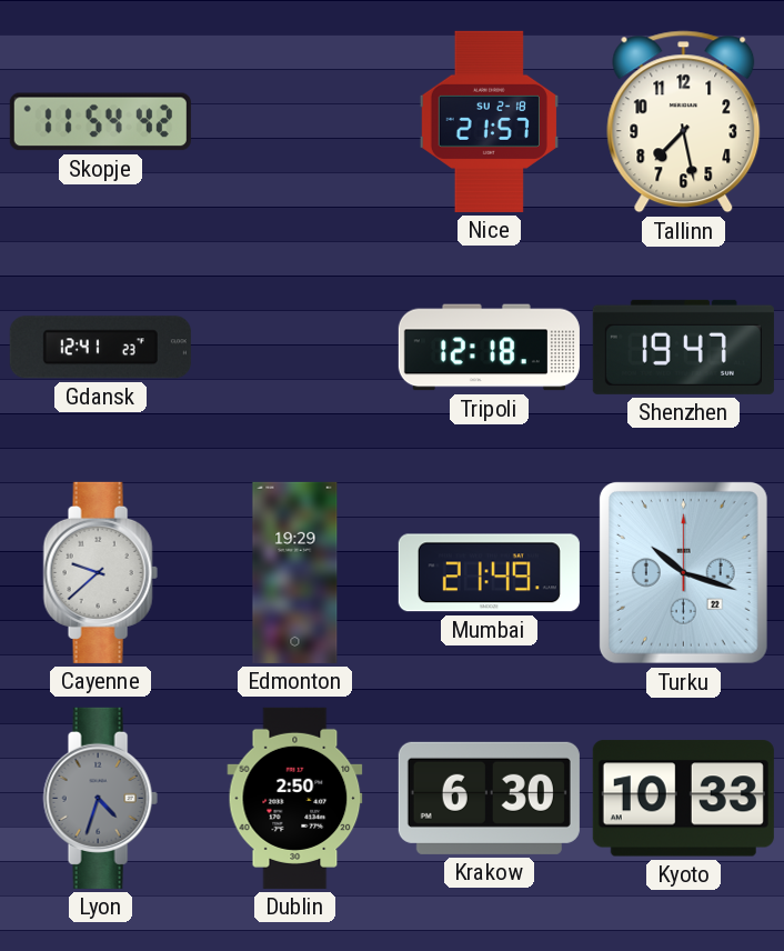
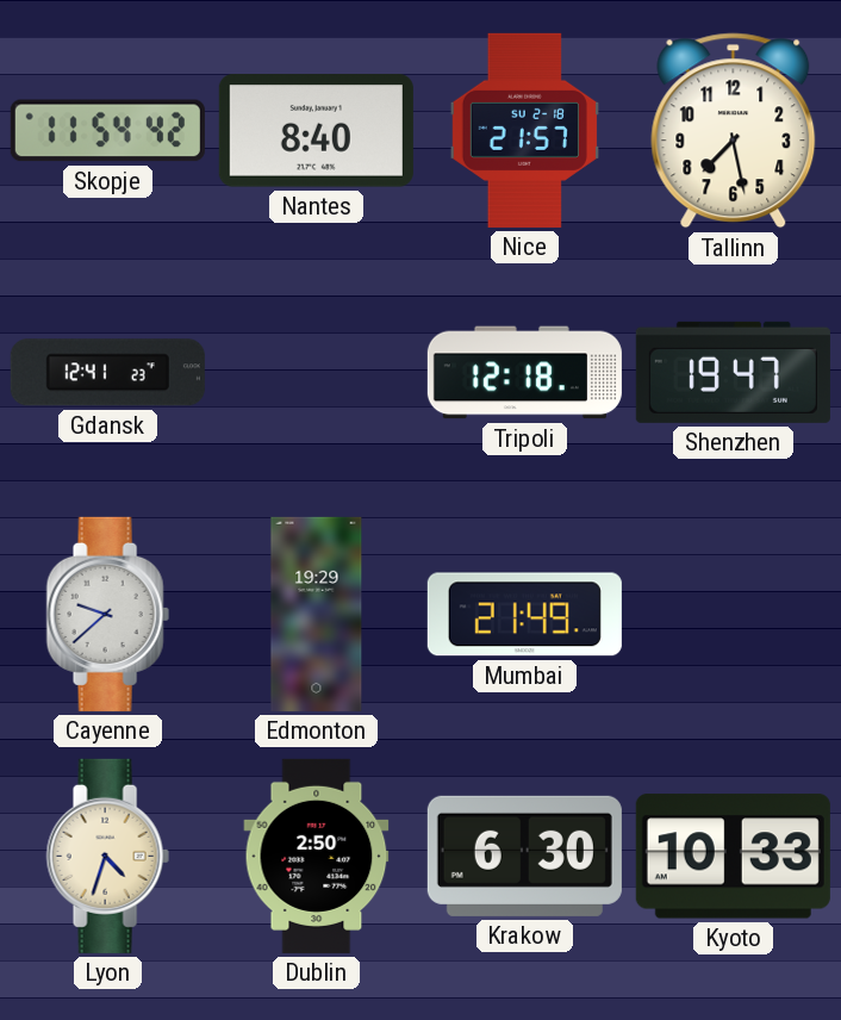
Nantes: none -> 8:40 (316, 131)
Turku: 10:18 -> none (683, 572)
Lyon dial: grey -> cream (107, 856)
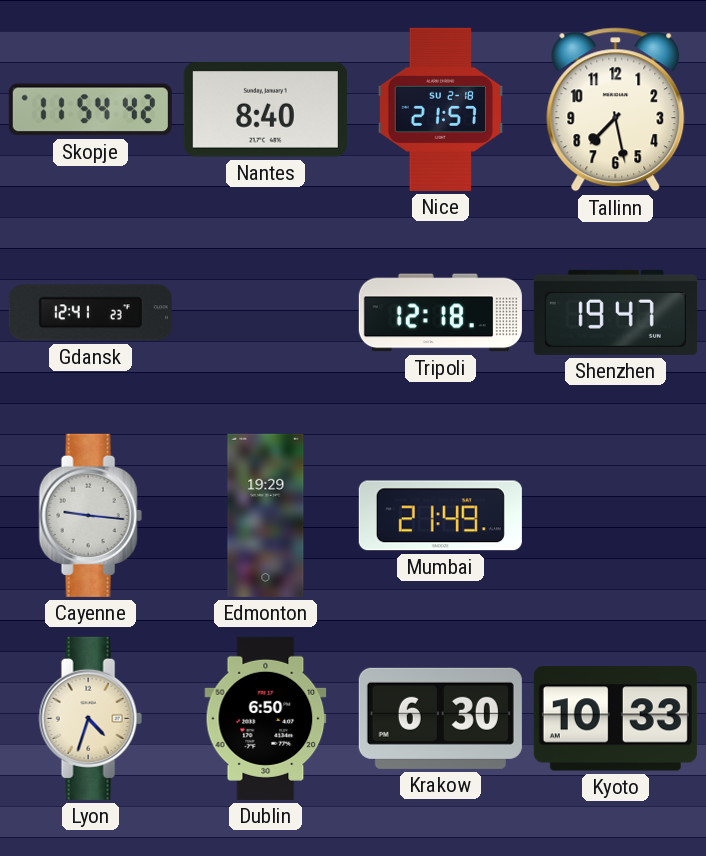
Cayenne: 9:38 -> 9:16 (90, 515)
Dublin: 2:50 -> 6:50 (266, 718)
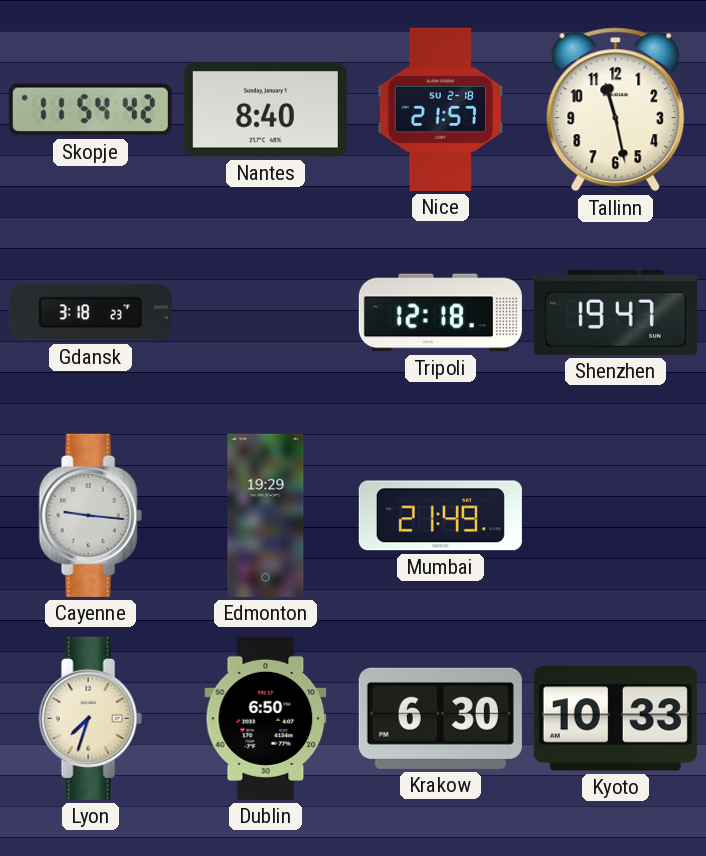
Tallinn: 7:28 -> 11:28 (616, 110)
Gdansk: 12:41 -> 3:18 (90, 313)
Lyon: 4:33 -> 7:33 (90, 718)
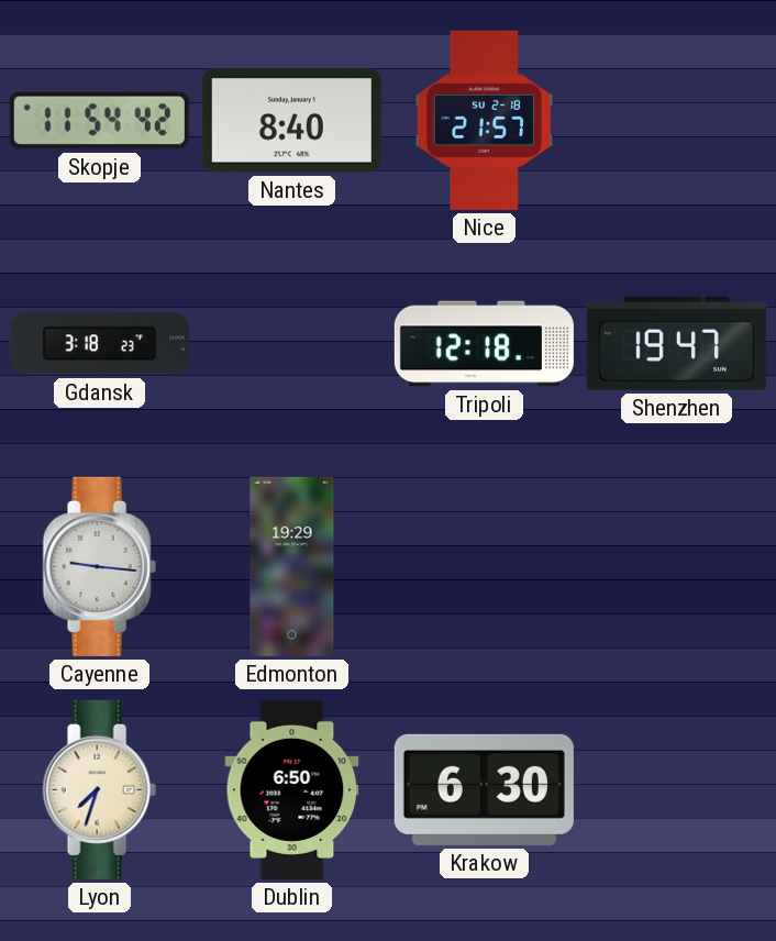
Tallinn: 11:28 -> none (616, 110)
Mumbai: 21:49 -> none (440, 516)
Kyoto: 10:33 -> none (615, 719)
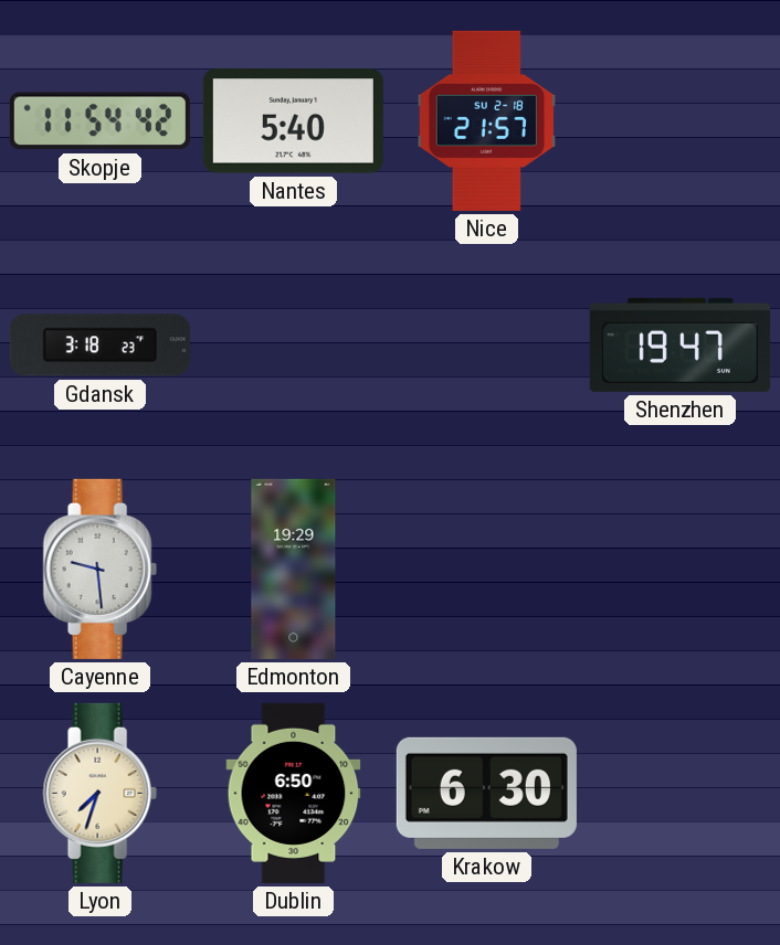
Nantes: 8:40 -> 5:40 (293, 121)
Tripoli: 12:18 -> none (484, 344)
Cayenne: 9:16 -> 9:29 (99, 569)
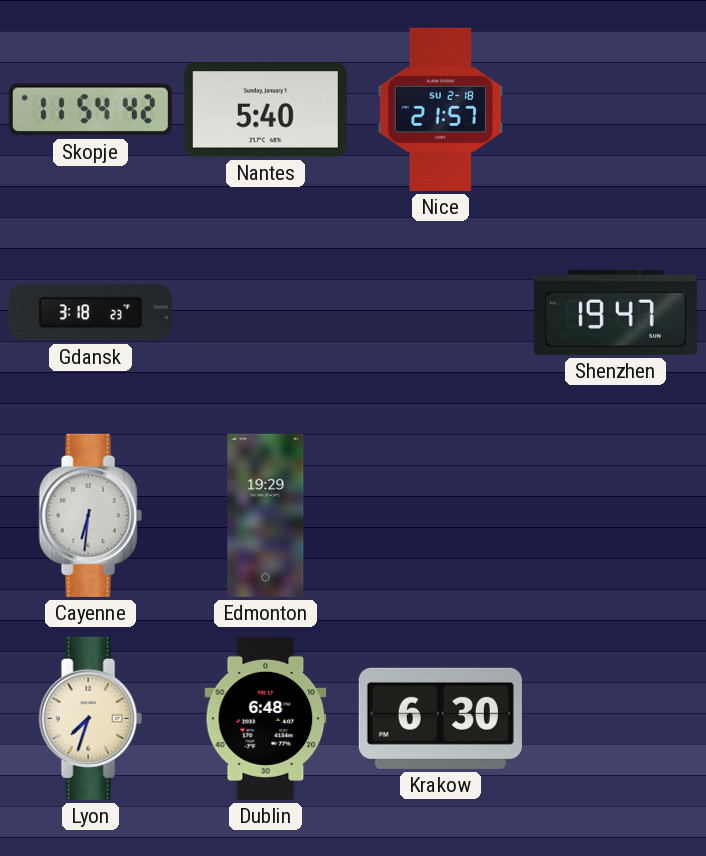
Cayenne: 9:29 -> 6:31 (90, 515)
Dublin: 6:50 -> 6:48 (266, 718)
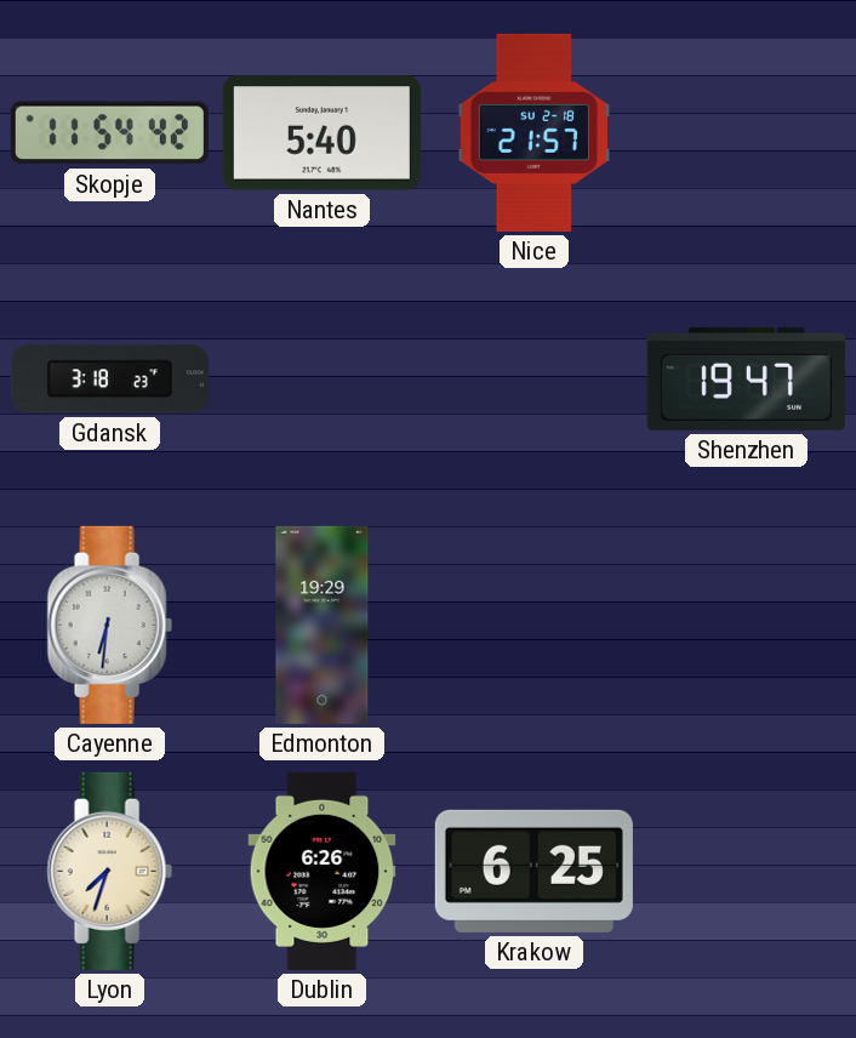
Dublin: 6:48 -> 6:26 (323, 871)
Krakow: 6:30 -> 6:25 (533, 871)
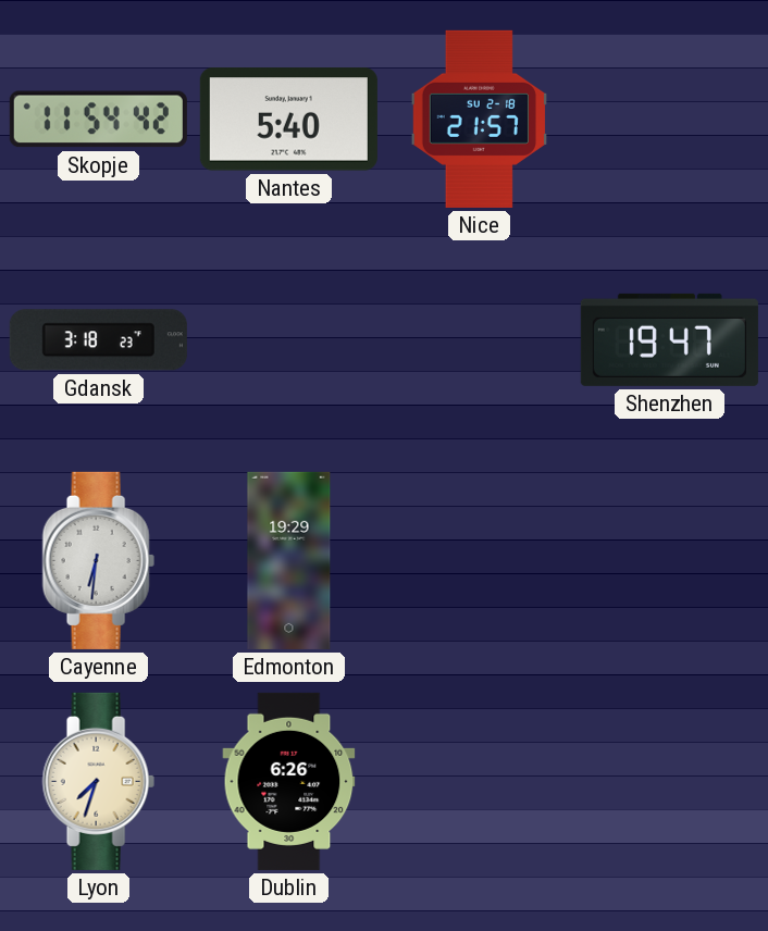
Krakow: 6:25 -> none (533, 871)
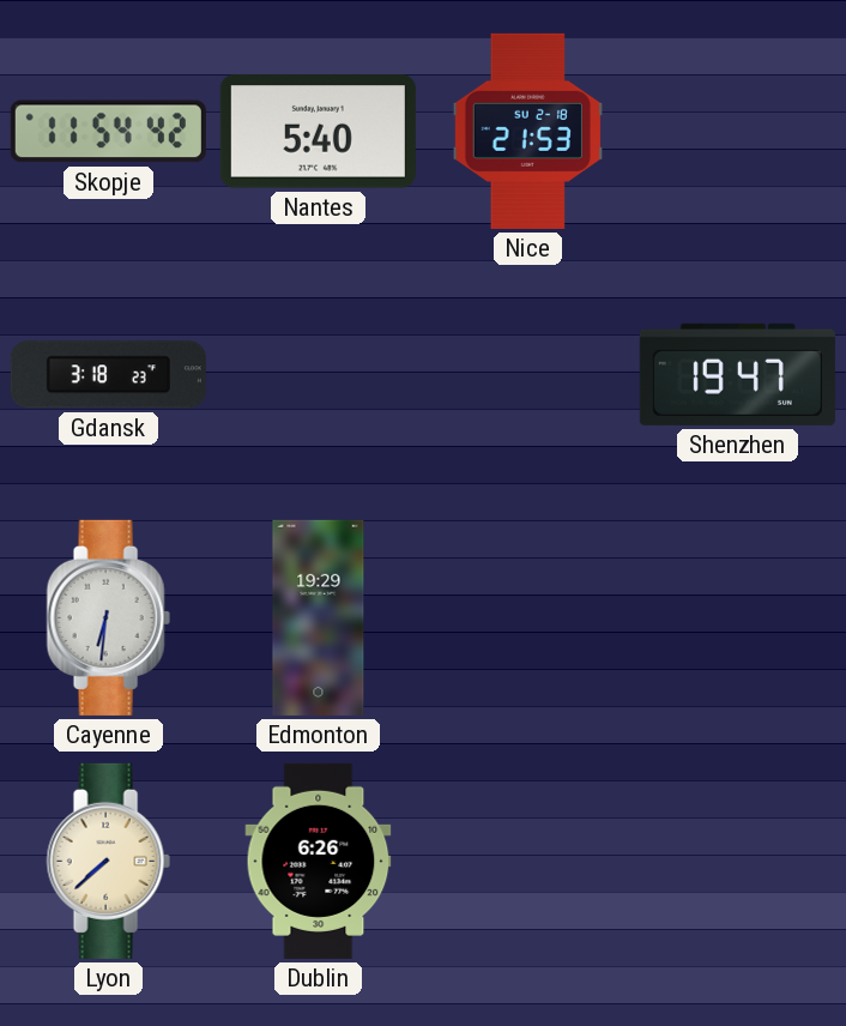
Nice: 21:57 -> 21:53 (527, 131)
Lyon: 7:33 -> 7:38 (108, 861)
